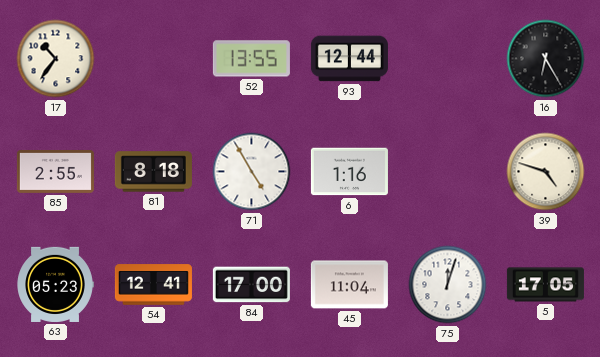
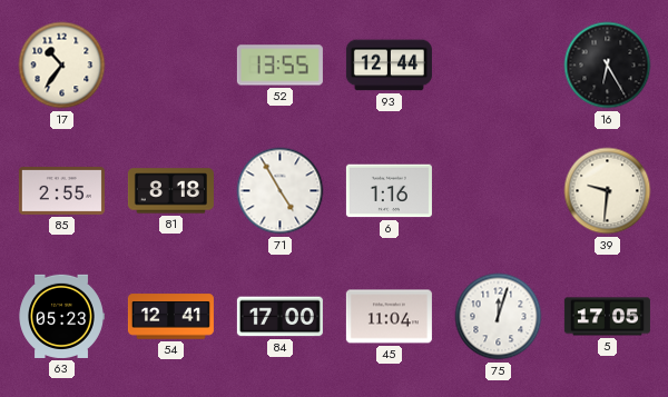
39: 4:48 -> 9:31 (608, 191)
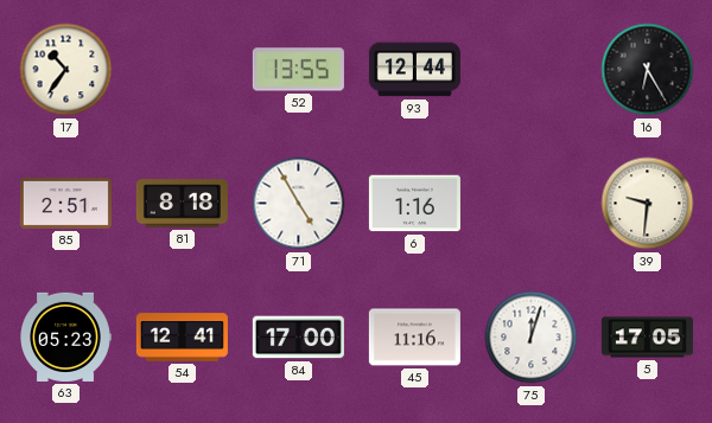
85: 2:55 -> 2:51 (65, 203)
45: 11:04 -> 11:16 (414, 338)
